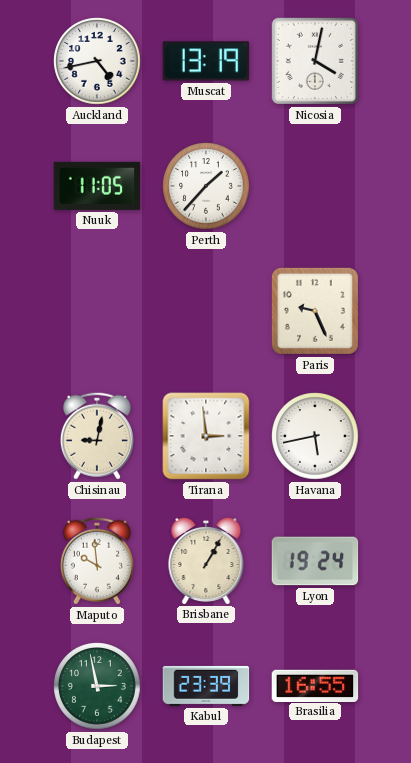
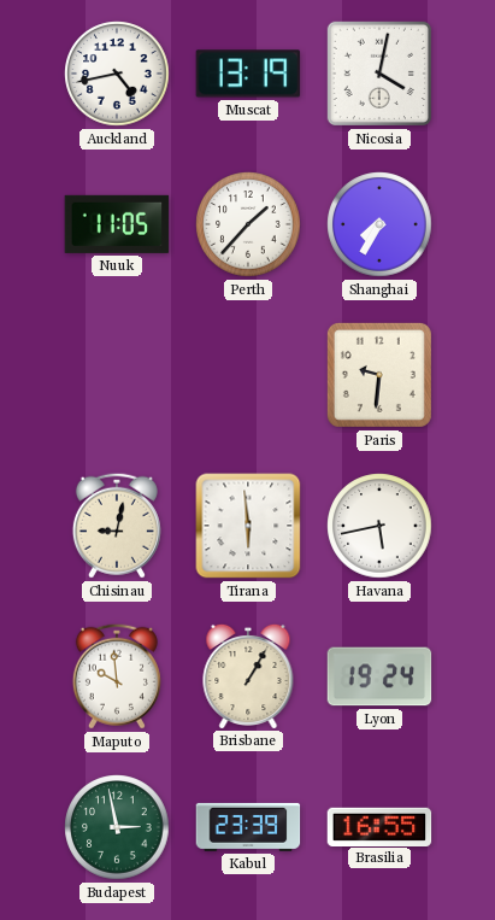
Shanghai: none -> 7:35 (379, 224)
Paris: 9:26 -> 9:31 (379, 375)
Tirana: 2:59 -> 5:59 (248, 526)
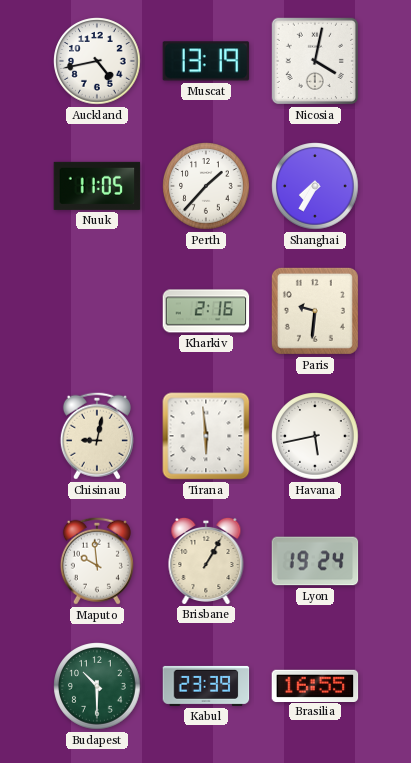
Kharkiv: none -> 2:16 (206, 311)
Budapest: 2:58 -> 10:30 (97, 686)
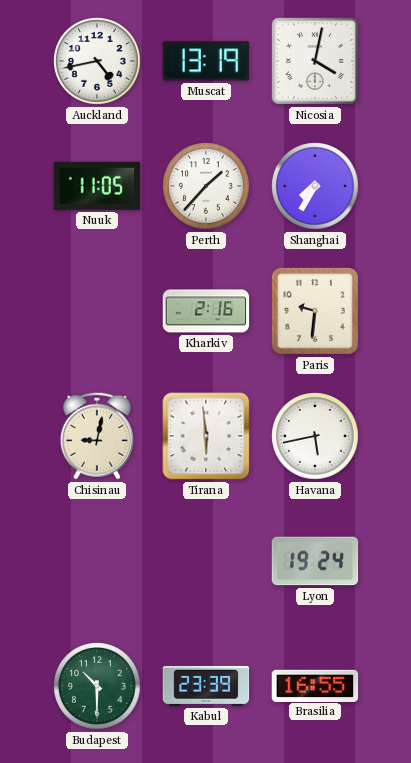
Maputo: 9:59 -> none (97, 561)
Brisbane: 1:05 -> none (206, 560)
